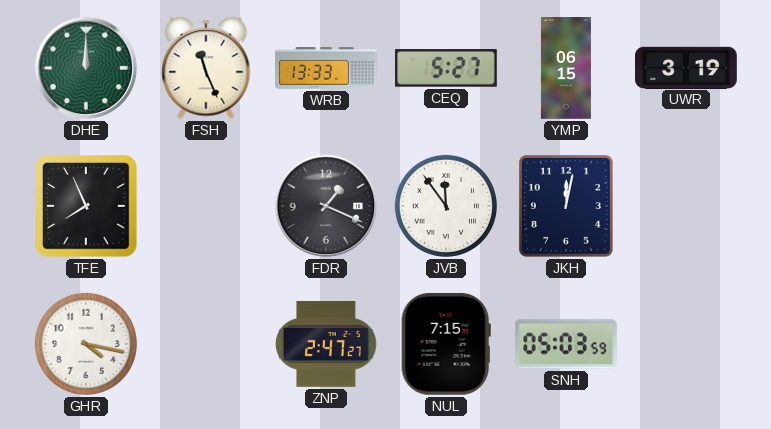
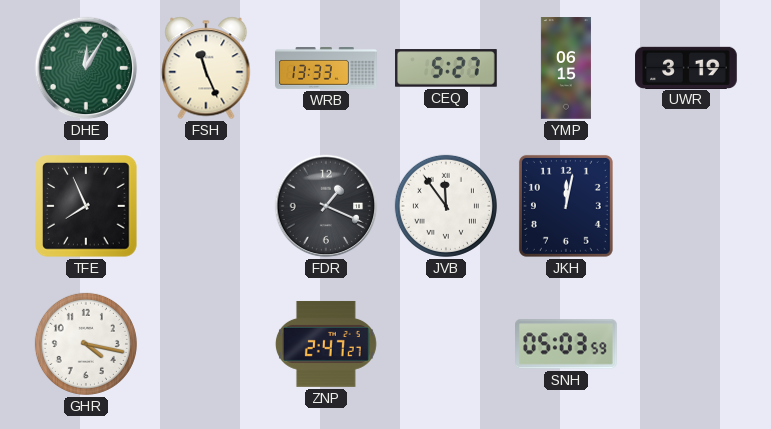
DHE: 12:00 -> 12:05 (86, 68)
NUL: 7:15 -> none (446, 344)
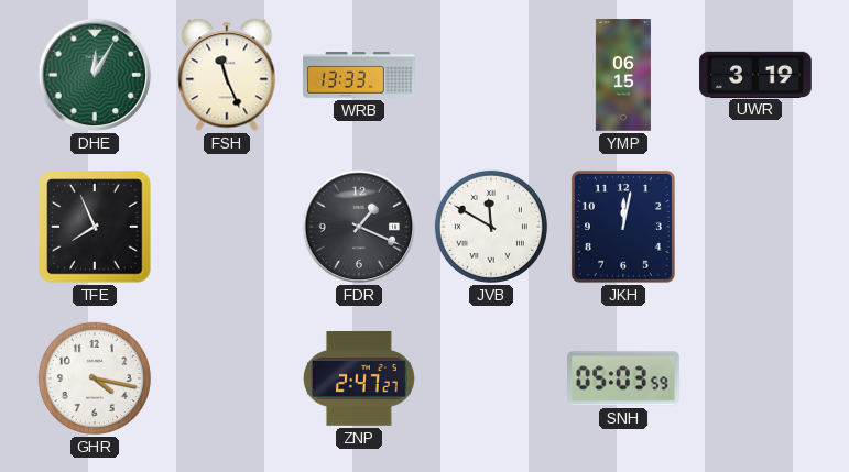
CEQ: 5:27 -> none (446, 68)
JVB: 11:54 -> 11:50 (491, 227)
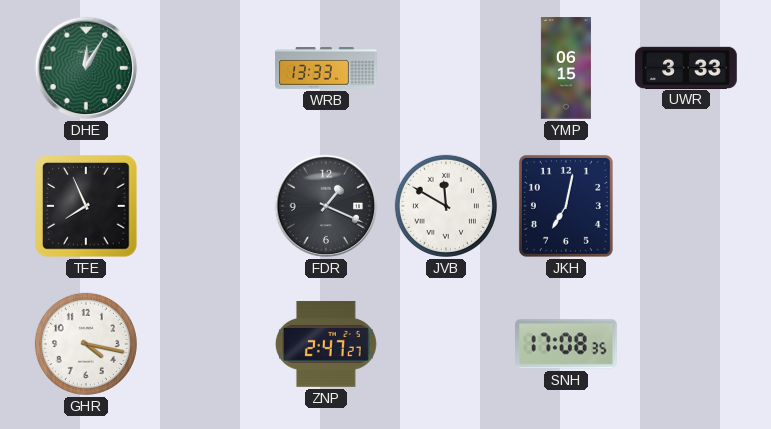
FSH: 11:26 -> none (227, 75)
UWR: 3:19 -> 3:33 (686, 67)
JKH: 12:02 -> 7:02 (566, 206)
SNH: 05:03 -> 17:08 (567, 344)
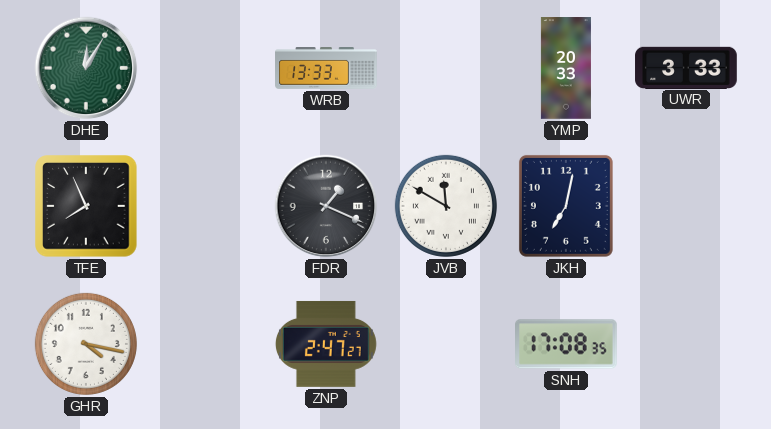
YMP: 06:15 -> 20:33 (566, 68)
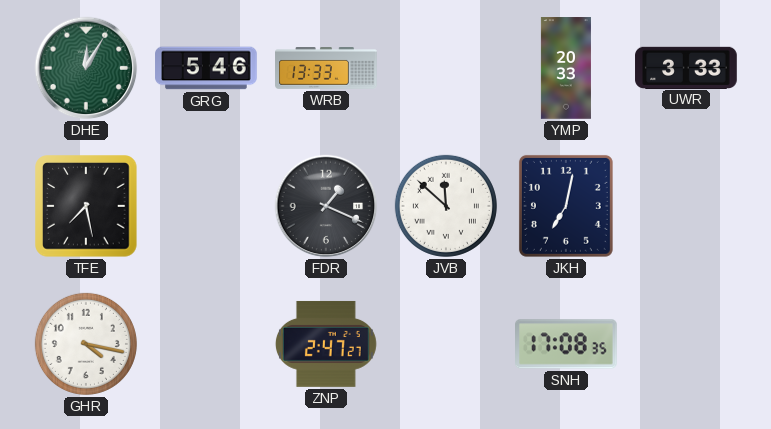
GRG: none -> 5:46 (206, 68)
TFE: 7:56 -> 7:28 (86, 206)
JVB: 11:50 -> 11:52 (446, 206)
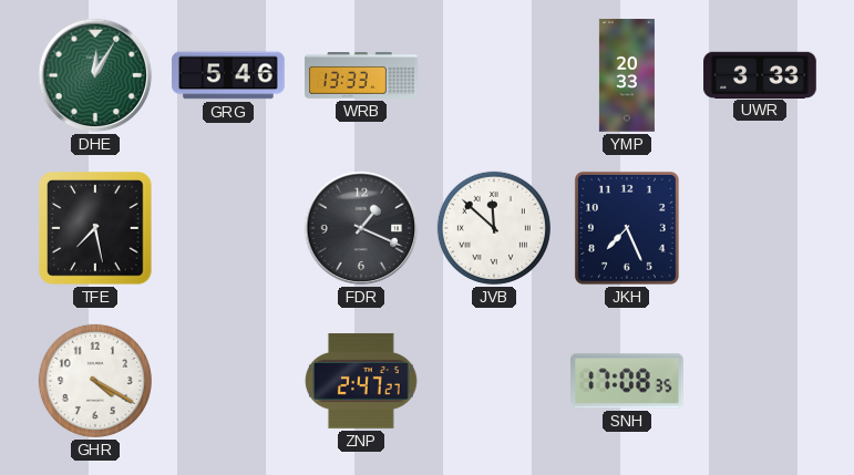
JKH: 7:02 -> 7:26 (627, 228)
GHR: 4:17 -> 4:20 (95, 381)
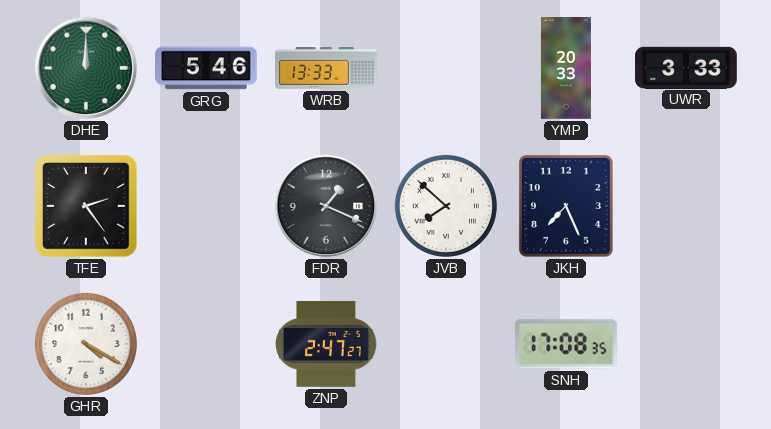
DHE: 12:05 -> 12:00 (86, 68)
TFE: 7:28 -> 2:24 (86, 206)
JVB: 11:52 -> 7:52 (446, 206)
